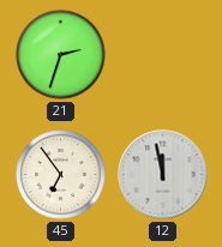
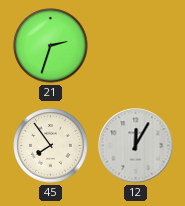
45: 6:54 -> 7:54 (51, 146)
12: 11:58 -> 12:05 (136, 146)
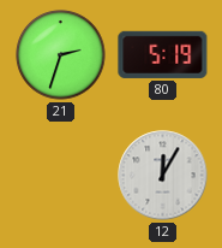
80: none -> 5:19 (163, 54)
45: 7:54 -> none (51, 146)
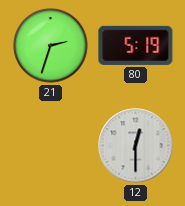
12: 12:05 -> 12:30 (136, 146)
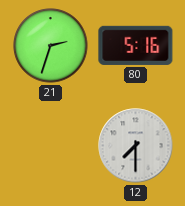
80: 5:19 -> 5:16 (136, 45)
12: 12:30 -> 7:30 (136, 146)
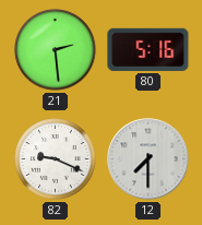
21: 2:33 -> 2:29 (56, 50)
82: none -> 9:19 (56, 159)
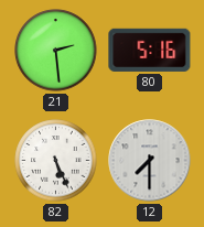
82: 9:19 -> 5:26 (56, 161)
